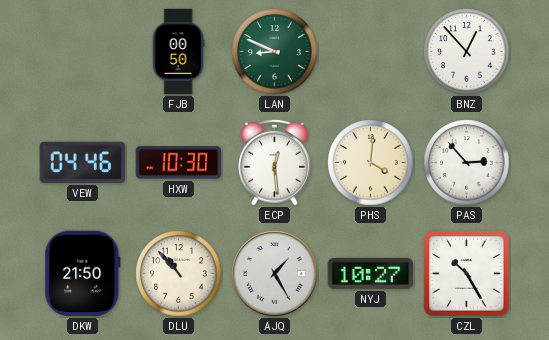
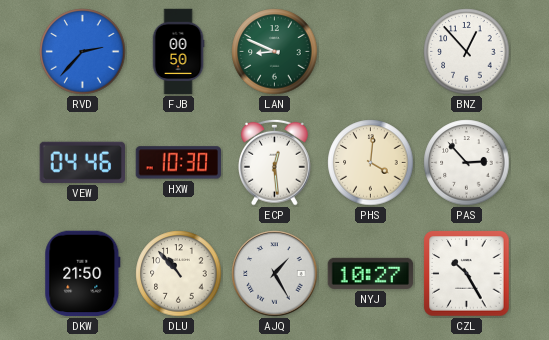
RVD: none -> 2:37 (83, 52)
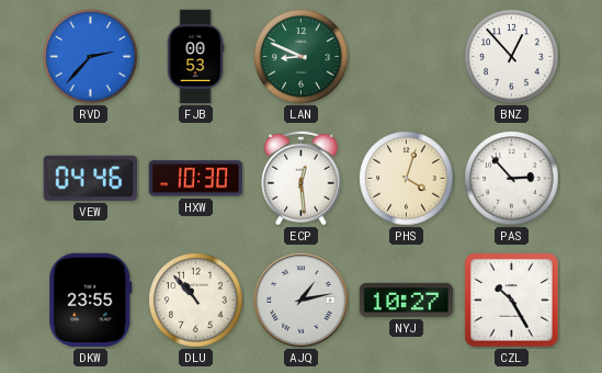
FJB: 00:50 -> 00:53 (195, 57)
PHS: 4:01 -> 4:03 (407, 179)
DKW: 21:50 -> 23:55 (91, 301)
AJQ: 1:25 -> 1:13 (302, 301)
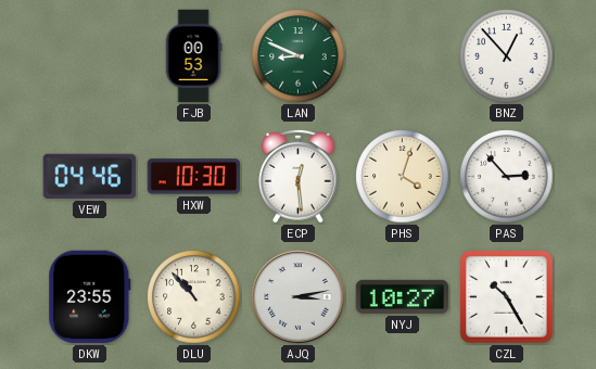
RVD: 2:37 -> none (91, 57)
AJQ: 1:13 -> 3:13 (299, 297)
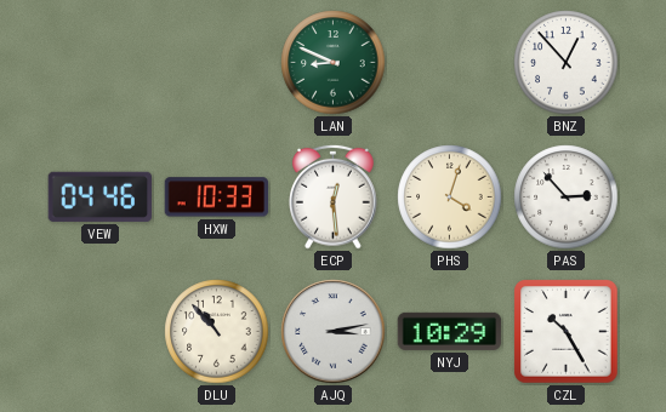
FJB: 00:53 -> none (193, 56)
HXW: 10:30 -> 10:33 (217, 198)
DKW: 23:55 -> none (90, 297)
NYJ: 10:27 -> 10:29 (450, 331)
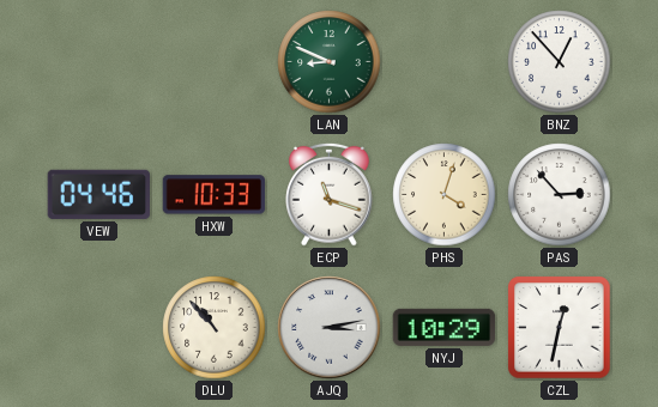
ECP: 12:29 -> 11:18 (330, 194)
CZL: 10:25 -> 12:32 (560, 328)
